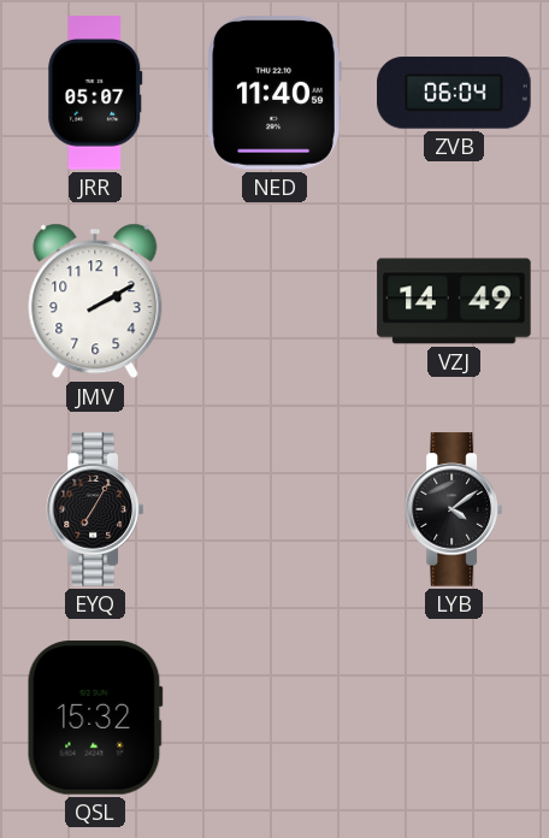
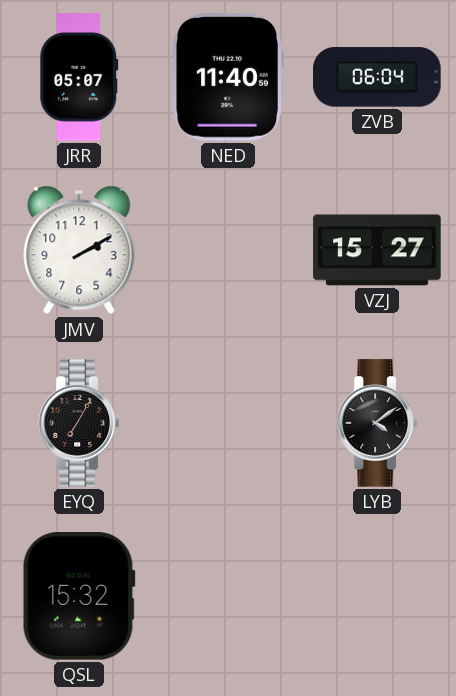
VZJ: 14:49 -> 15:27 (377, 250)
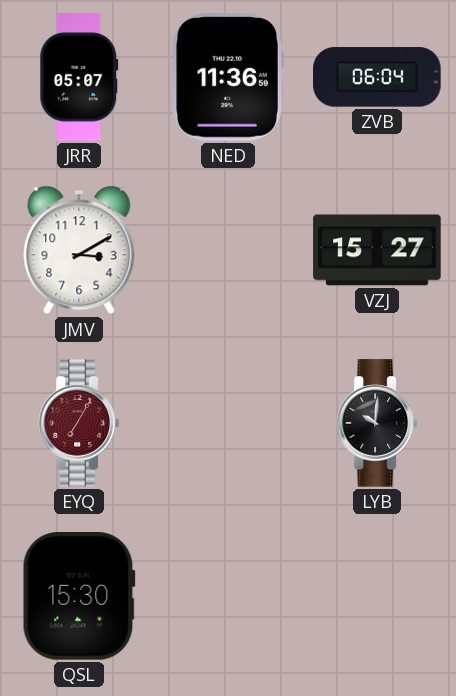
NED: 11:40 -> 11:36 (228, 77)
JMV: 2:10 -> 3:10 (79, 250)
EYQ dial: black -> burgundy (78, 423)
LYB: 4:09 -> 10:01 (376, 423)
QSL: 15:32 -> 15:30 (79, 597)
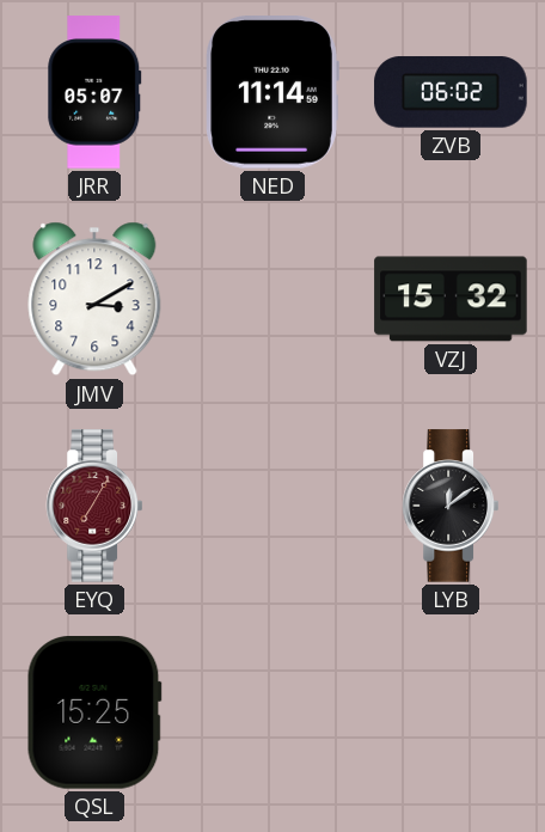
NED: 11:36 -> 11:14 (272, 92)
ZVB: 06:04 -> 06:02 (451, 92)
VZJ: 15:27 -> 15:32 (451, 299)
LYB: 10:01 -> 12:09 (449, 506)
QSL: 15:30 -> 15:25 (94, 714)
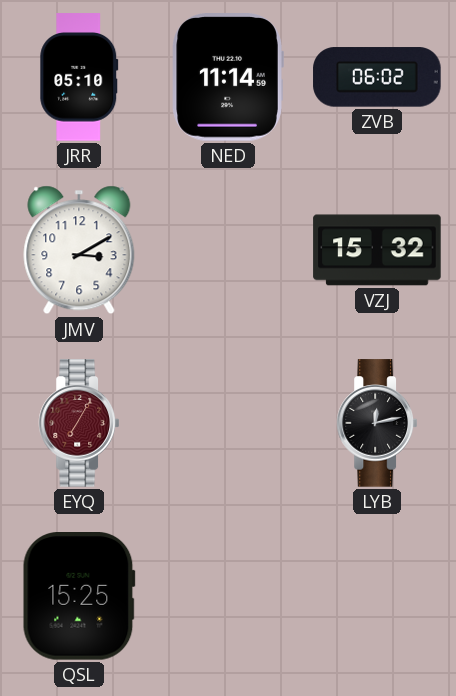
JRR: 05:07 -> 05:10 (79, 77)
LYB: 12:09 -> 12:13 (376, 423)
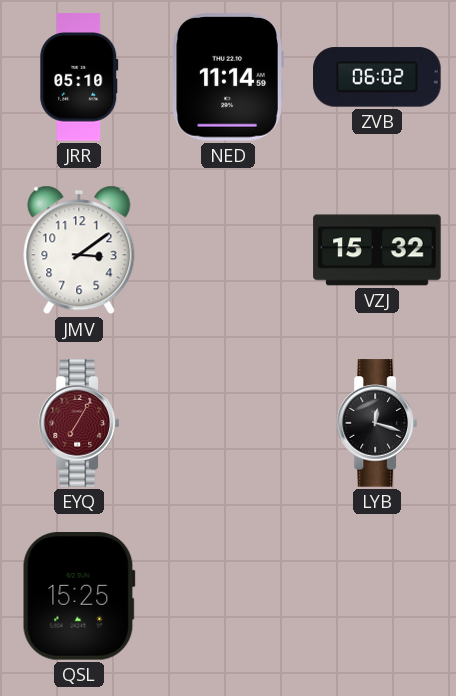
JMV: 3:10 -> 3:09 (79, 250)
LYB: 12:13 -> 12:18 (376, 423)
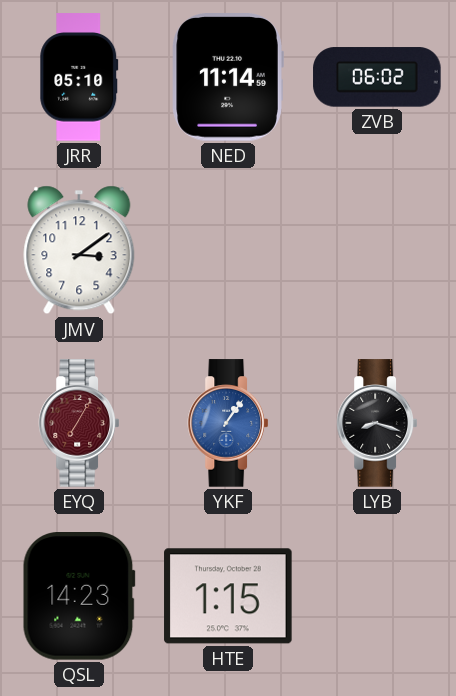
VZJ: 15:32 -> none (377, 250)
YKF: none -> 1:06 (227, 423)
LYB: 12:18 -> 8:18 (376, 423)
QSL: 15:25 -> 14:23 (79, 597)
HTE: none -> 1:15 (228, 596)
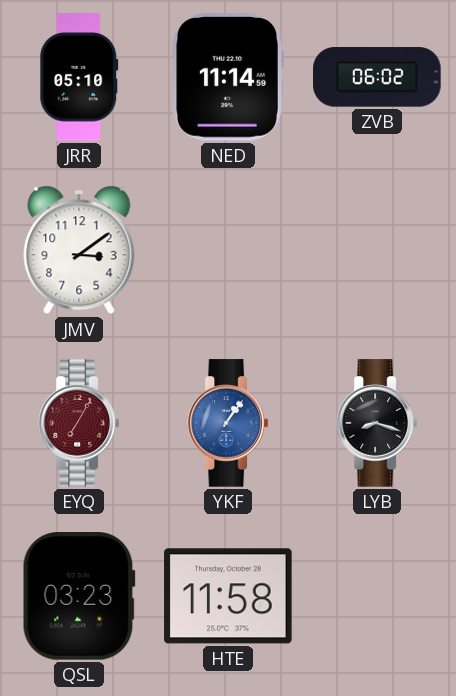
QSL: 14:23 -> 03:23 (79, 597)
HTE: 1:15 -> 11:58 (228, 596)
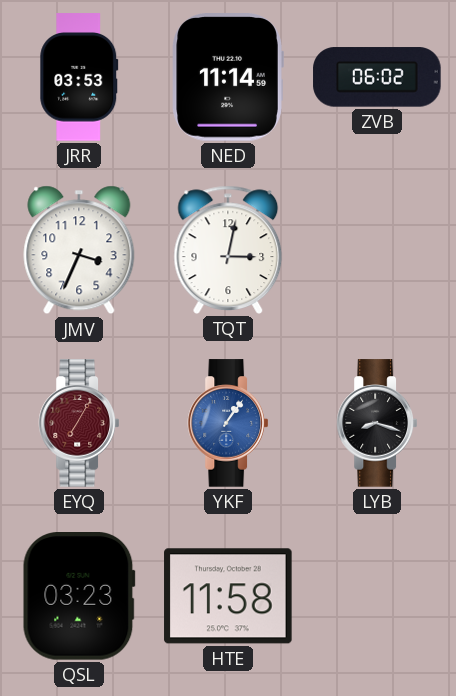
JRR: 05:10 -> 03:53 (79, 77)
JMV: 3:09 -> 3:34 (79, 250)
TQT: none -> 3:02 (228, 250)
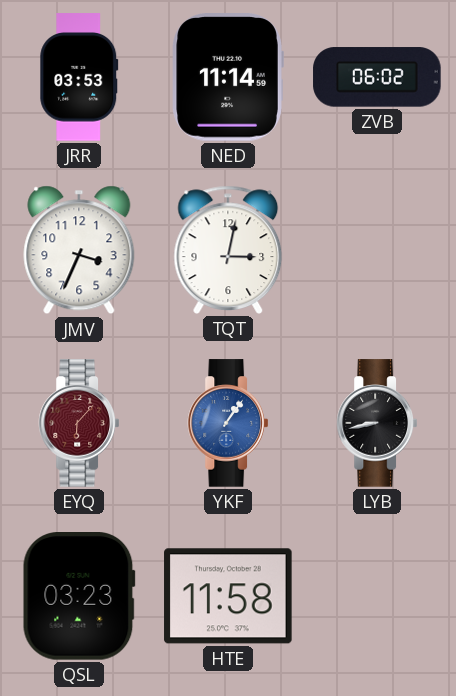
EYQ: 7:05 -> 6:07 (78, 423)
LYB: 8:18 -> 8:43 (376, 423)
